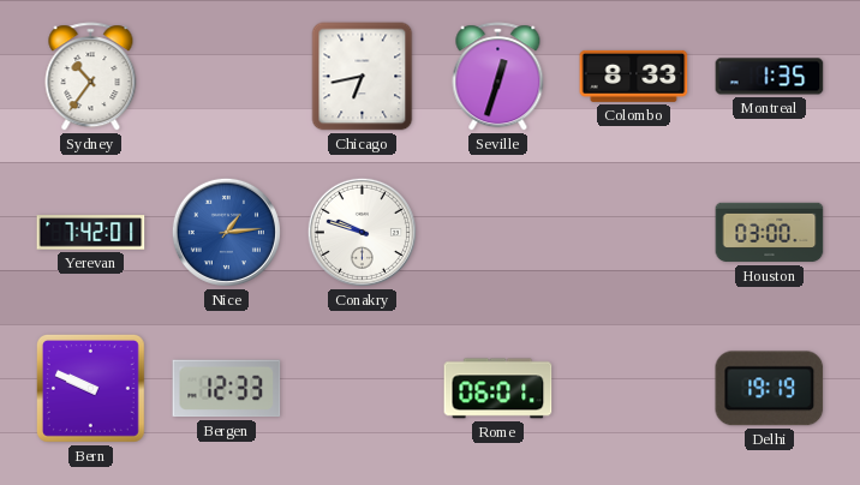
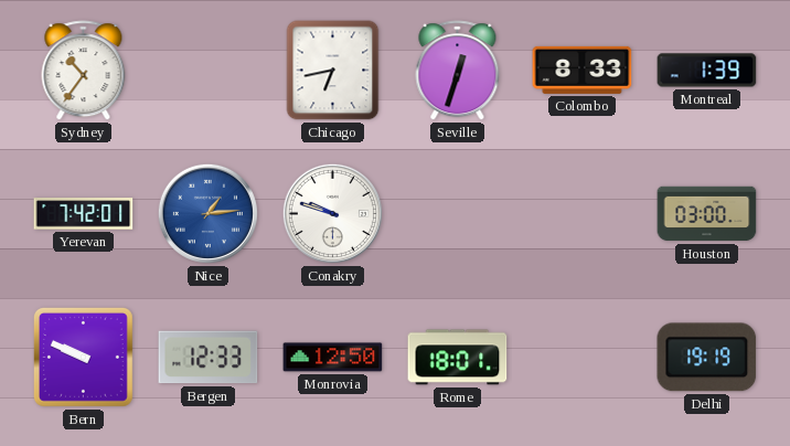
Montreal: 1:35 -> 1:39 (707, 71)
Monrovia: none -> 12:50 (333, 358)
Rome: 06:01 -> 18:01 (458, 358)
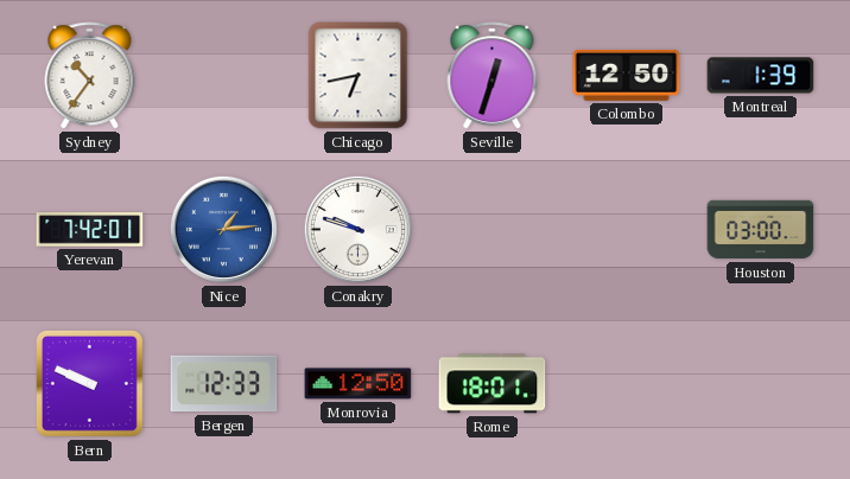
Colombo: 8:33 -> 12:50 (627, 75)
Delhi: 19:19 -> none (707, 358)
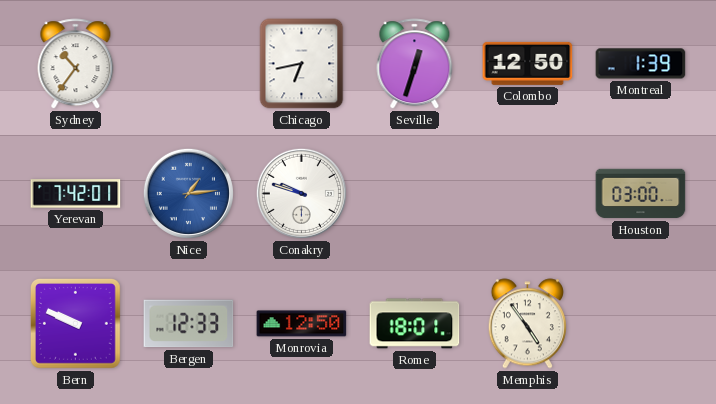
Memphis: none -> 4:54 (527, 324)
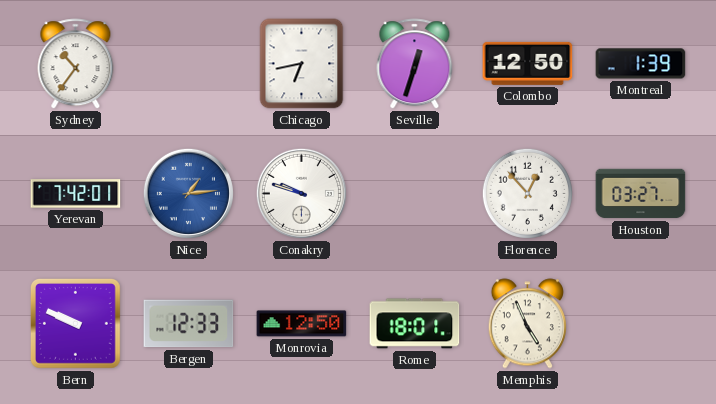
Florence: none -> 12:53 (527, 193)
Houston: 03:00 -> 03:27 (641, 194)
Memphis: 4:54 -> 4:56 (527, 324)
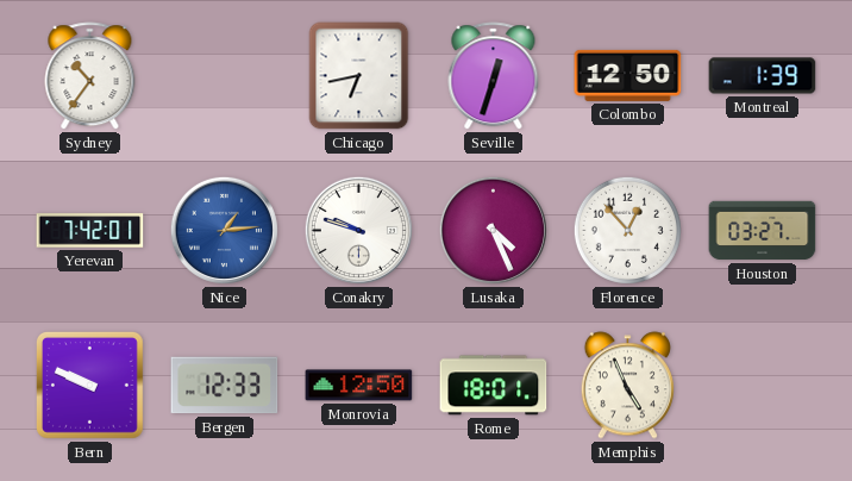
Lusaka: none -> 4:26 (493, 230)
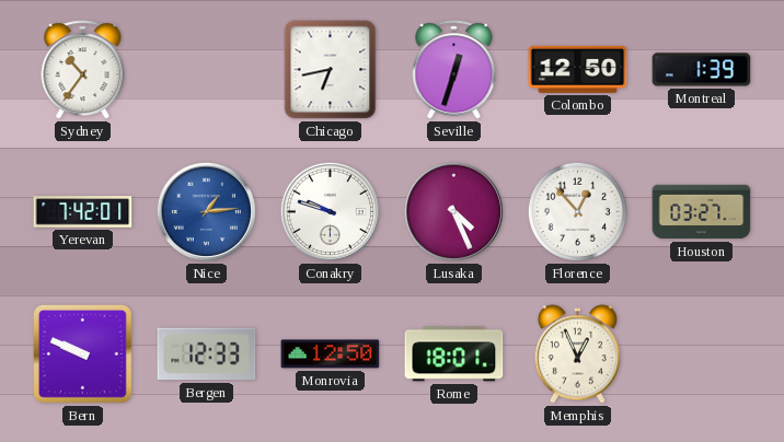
Memphis: 4:56 -> 12:56 (577, 354)
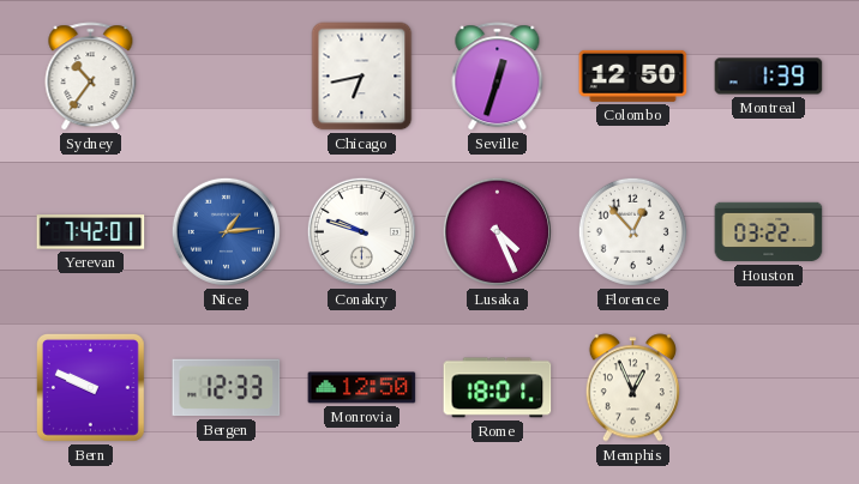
Houston: 03:27 -> 03:22 (769, 232)
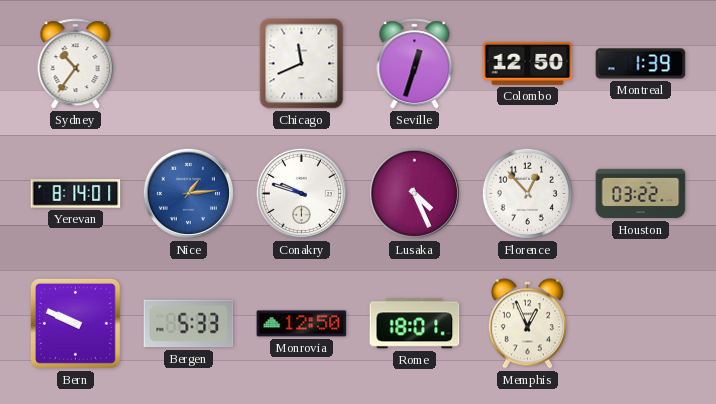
Chicago: 6:43 -> 11:41 (302, 64)
Yerevan: 7:42 -> 8:14 (76, 194)
Bergen: 12:33 -> 5:33 (189, 324)
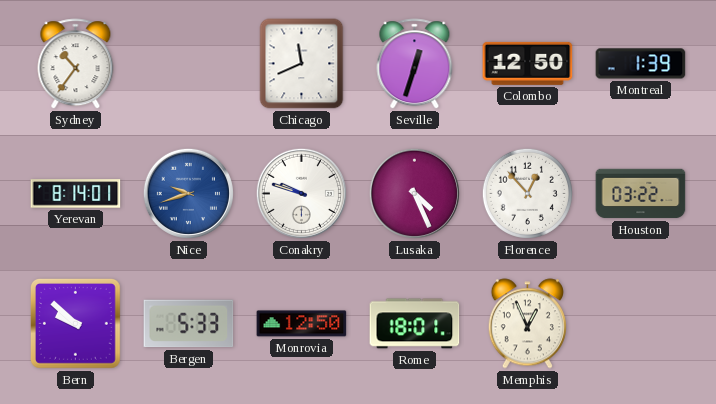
Nice: 1:14 -> 9:42 (188, 193)
Bern: 9:49 -> 9:52 (75, 323)
